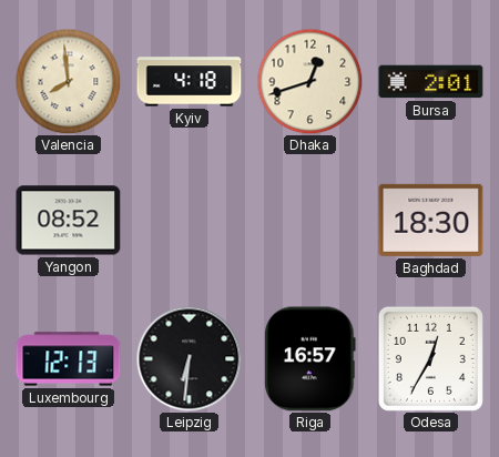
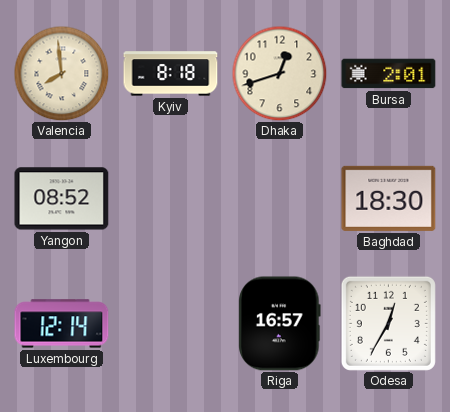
Kyiv: 4:18 -> 8:18 (171, 74)
Luxembourg: 12:13 -> 12:14 (62, 324)
Leipzig: 6:31 -> none (189, 358)
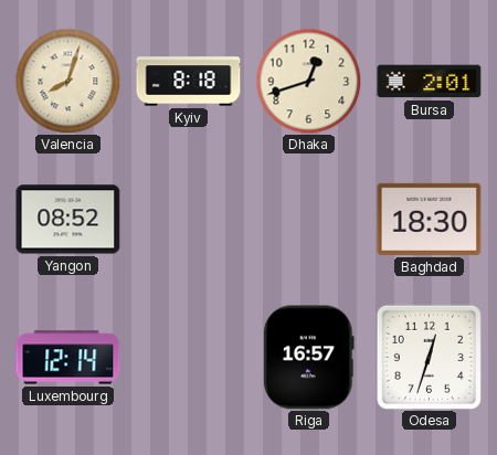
Valencia: 7:59 -> 8:03 (67, 81)
Odesa: 12:35 -> 12:33 (429, 357)
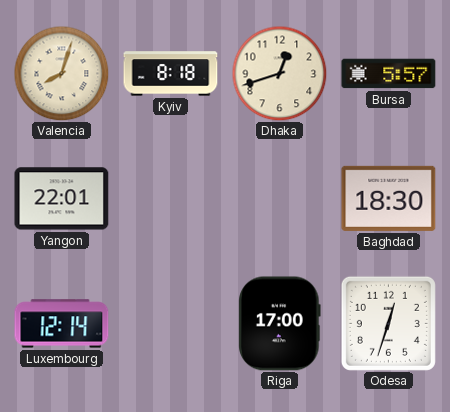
Bursa: 2:01 -> 5:57 (389, 74)
Yangon: 08:52 -> 22:01 (62, 199)
Riga: 16:57 -> 17:00 (280, 324)
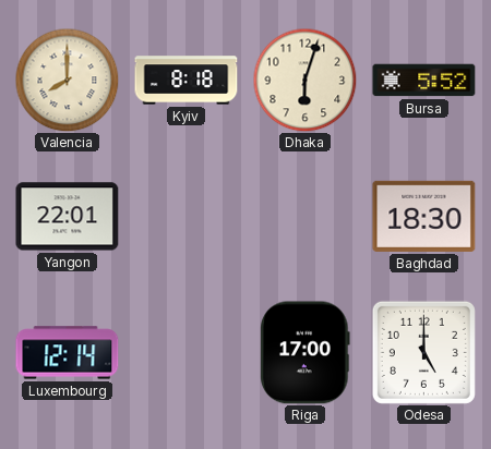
Valencia: 8:03 -> 8:00 (67, 80)
Dhaka: 12:42 -> 6:03 (304, 80)
Bursa: 5:57 -> 5:52 (424, 81)
Odesa: 12:33 -> 5:00 (423, 352)
